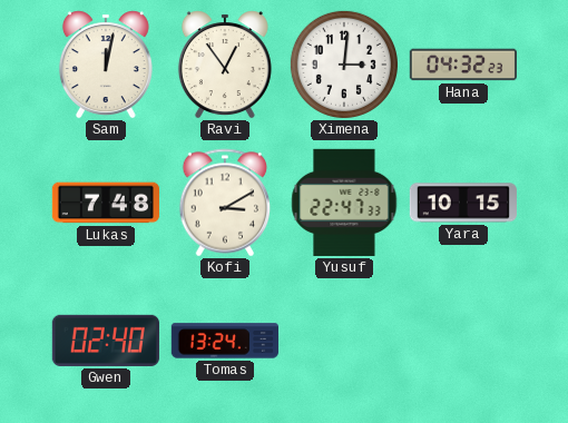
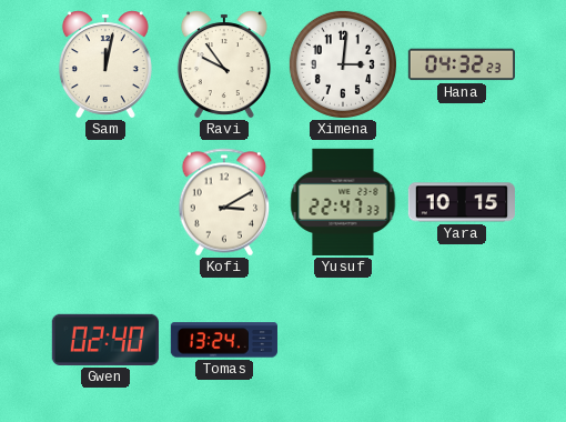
Ravi: 12:54 -> 9:54 (224, 64)
Lukas: 7:48 -> none (106, 203)
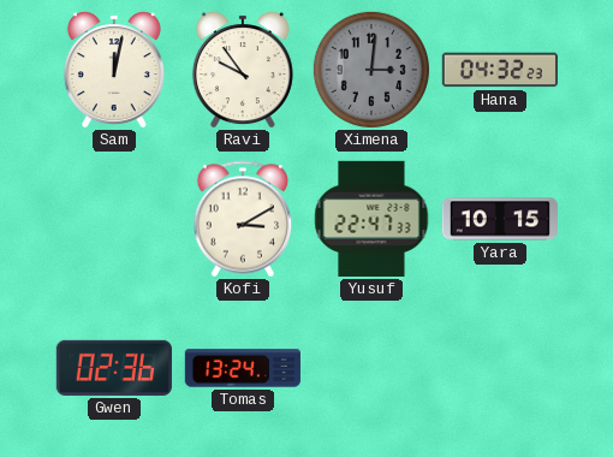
Ximena dial: white -> grey (371, 70)
Gwen: 02:40 -> 02:36 (114, 368)
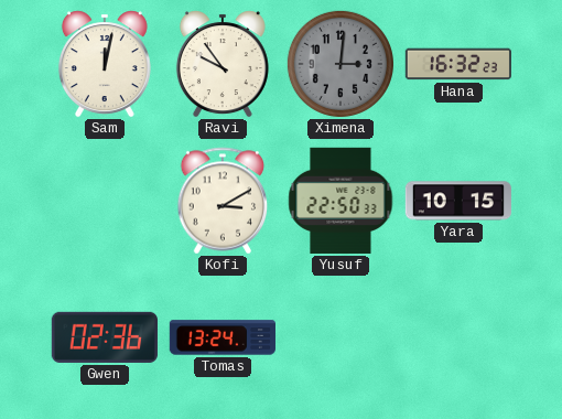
Hana: 04:32 -> 16:32 (458, 64)
Yusuf: 22:47 -> 22:50 (341, 201)
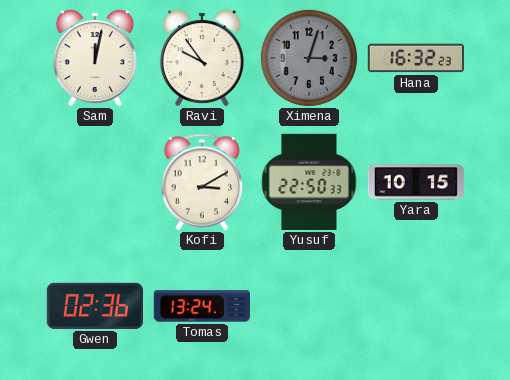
Ximena: 3:01 -> 3:03 (309, 58)
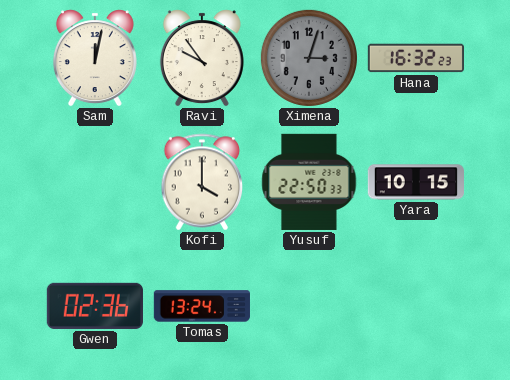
Kofi: 3:10 -> 4:00 (202, 182)
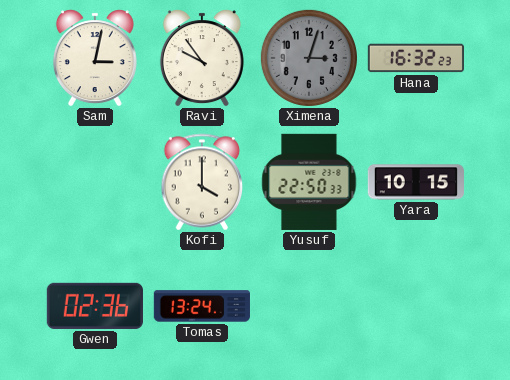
Sam: 12:02 -> 3:02 (95, 58)
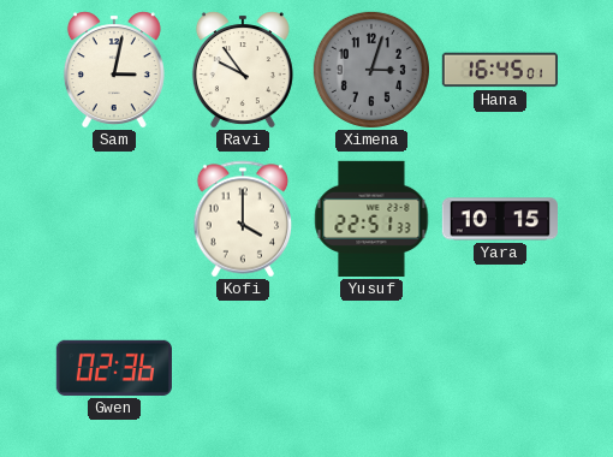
Hana: 16:32 -> 16:45 (500, 70)
Yusuf: 22:50 -> 22:51 (371, 219)
Tomas: 13:24 -> none (202, 306)
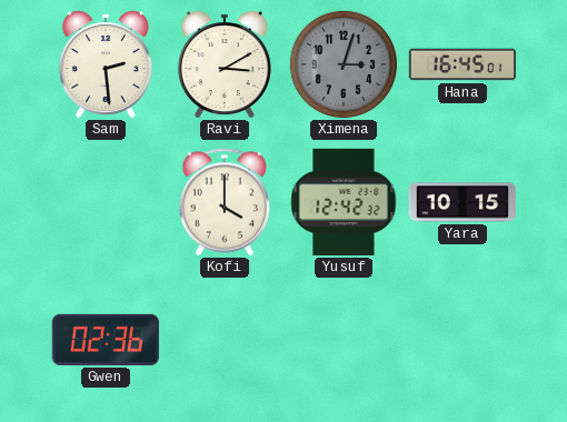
Sam: 3:02 -> 2:29 (106, 64)
Ravi: 9:54 -> 3:10 (225, 64)
Yusuf: 22:51 -> 12:42 (344, 202)
